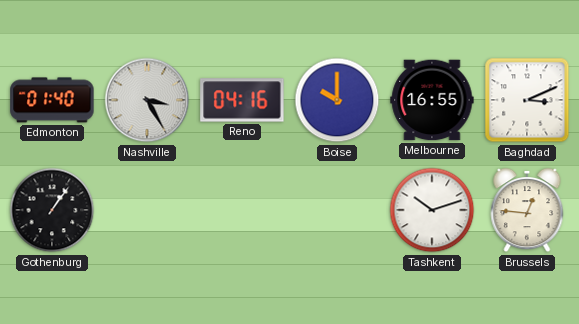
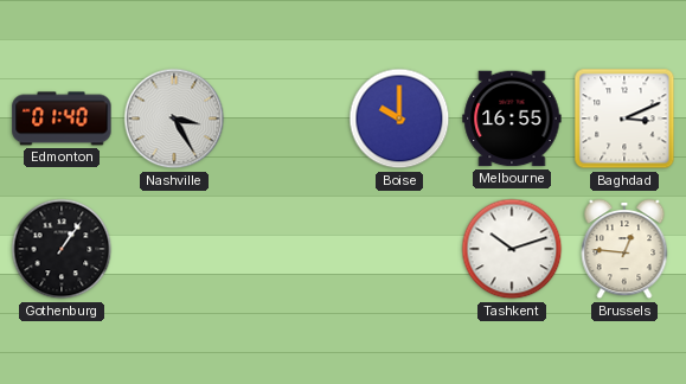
Reno: 04:16 -> none (242, 100)
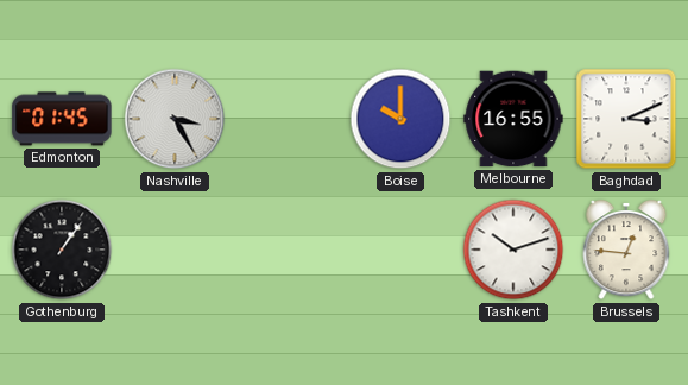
Edmonton: 01:40 -> 01:45 (62, 119)
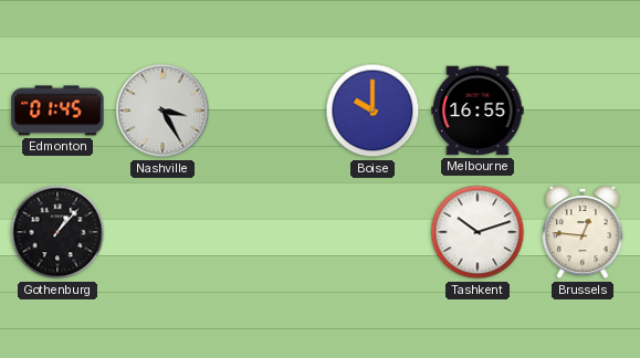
Baghdad: 3:11 -> none (626, 119)
Gothenburg: 1:06 -> 1:07 (57, 232)
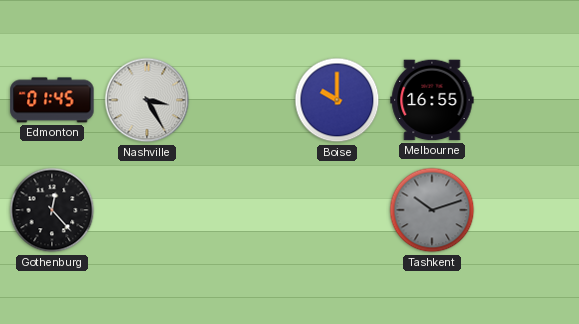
Gothenburg: 1:07 -> 12:23 (52, 210)
Tashkent dial: white -> grey (432, 210)
Brussels: 12:46 -> none (583, 232)
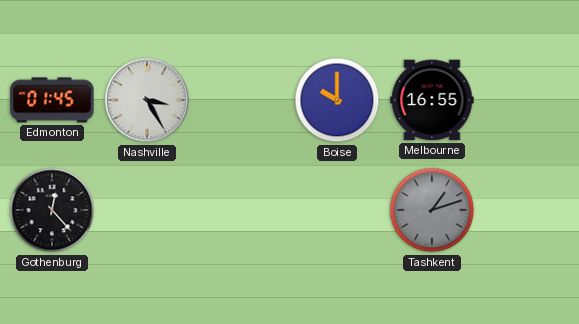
Tashkent: 10:12 -> 1:12 (432, 210)
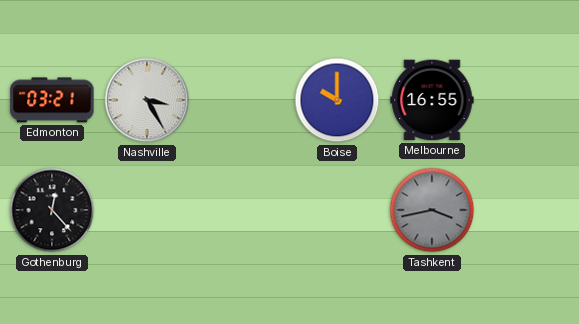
Edmonton: 01:45 -> 03:21 (52, 100)
Tashkent: 1:12 -> 3:43 (432, 210)
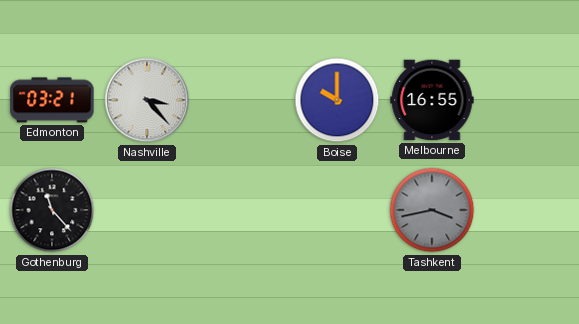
Nashville: 3:25 -> 3:23 (147, 100)
Gothenburg: 12:23 -> 11:23 (52, 210)
